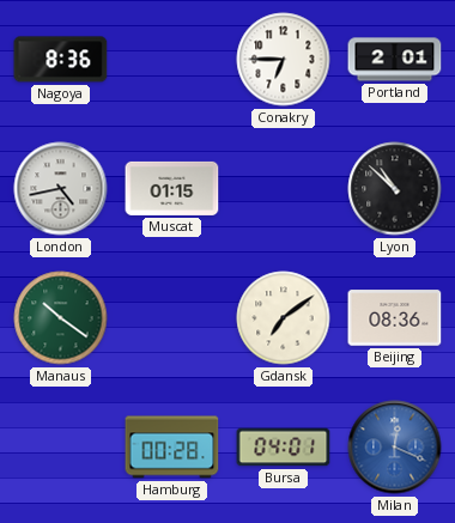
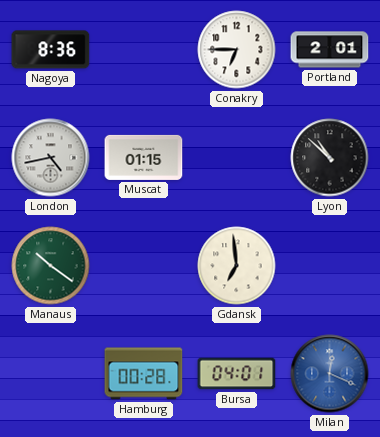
Gdansk: 7:09 -> 6:59 (237, 266)
Beijing: 08:36 -> none (395, 318)
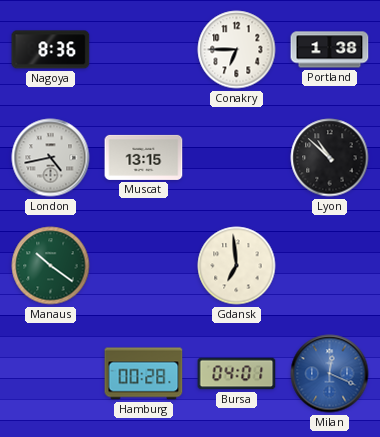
Portland: 2:01 -> 1:38 (330, 50)
Muscat: 01:15 -> 13:15 (144, 157)
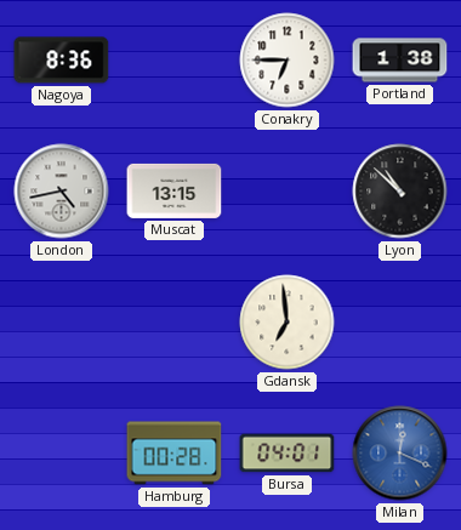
Manaus: 10:21 -> none (51, 266)
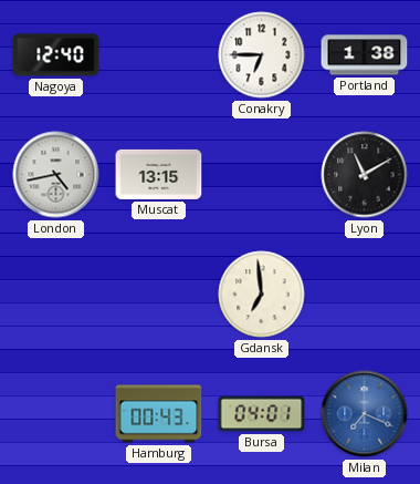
Nagoya: 8:36 -> 12:40 (56, 55)
Lyon: 10:52 -> 11:10 (365, 175)
Hamburg: 00:28 -> 00:43 (159, 414)
Milan: 12:19 -> 7:19 (365, 414)
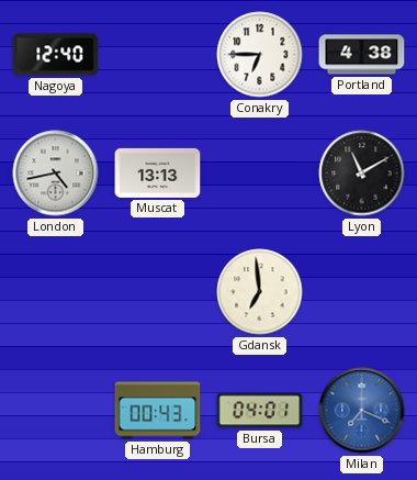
Portland: 1:38 -> 4:38 (362, 55)
Muscat: 13:15 -> 13:13 (158, 172)
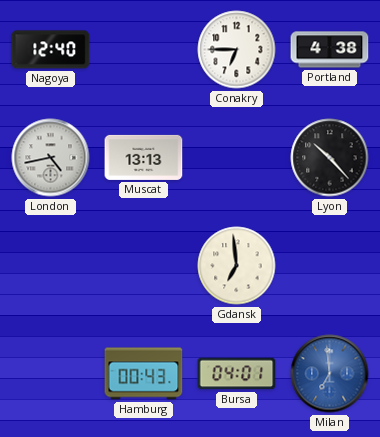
Lyon: 11:10 -> 10:23 (330, 158)
Milan: 7:19 -> 6:59 (330, 374)
